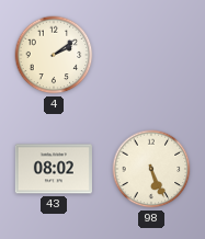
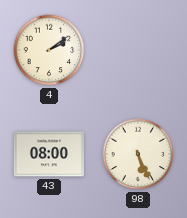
43: 08:02 -> 08:00 (49, 154)
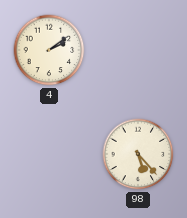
43: 08:00 -> none (49, 154)
98: 5:26 -> 5:23 (138, 154)
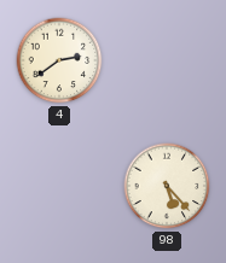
4: 2:09 -> 2:39 (59, 60)
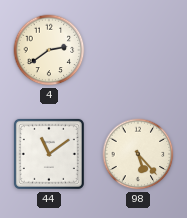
44: none -> 11:09 (49, 154)
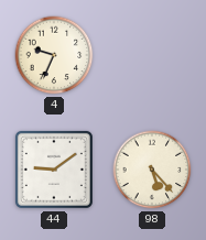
4: 2:39 -> 9:34 (54, 55)
44: 11:09 -> 9:09 (54, 170)
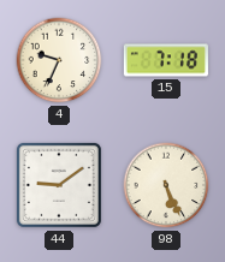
15: none -> 7:18 (166, 60)
98: 5:23 -> 5:26 (166, 185)
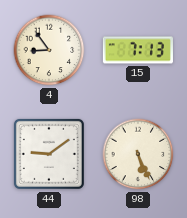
4: 9:34 -> 8:54 (49, 50)
15: 7:18 -> 7:13 (138, 50)
